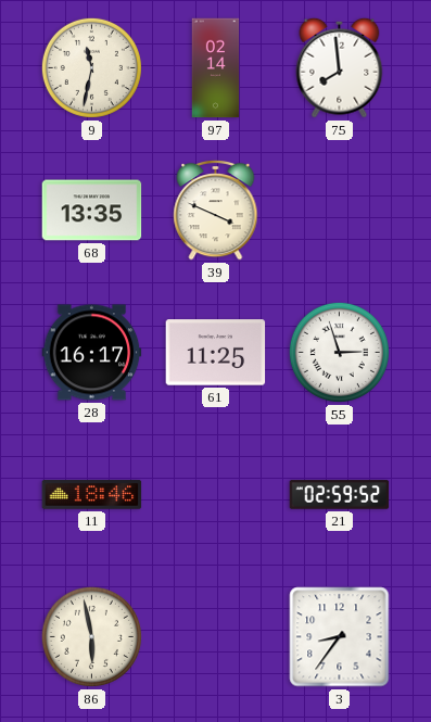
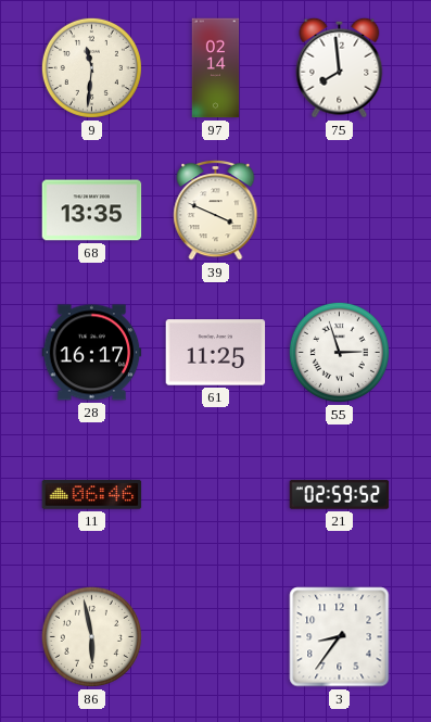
9: 11:32 -> 11:31 (91, 67)
11: 18:46 -> 06:46 (92, 495)
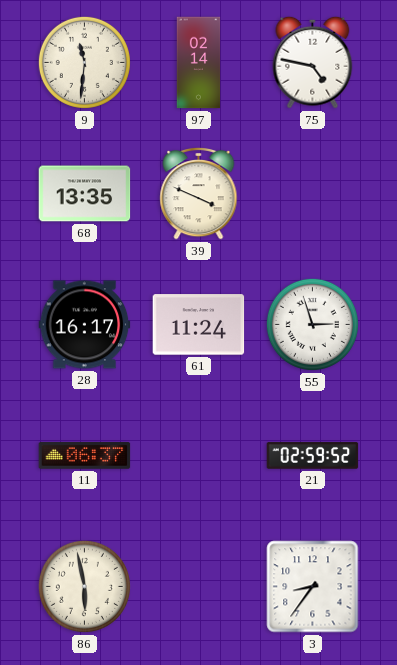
75: 7:59 -> 4:47 (313, 62)
61: 11:25 -> 11:24 (199, 325)
11: 06:46 -> 06:37 (85, 456)
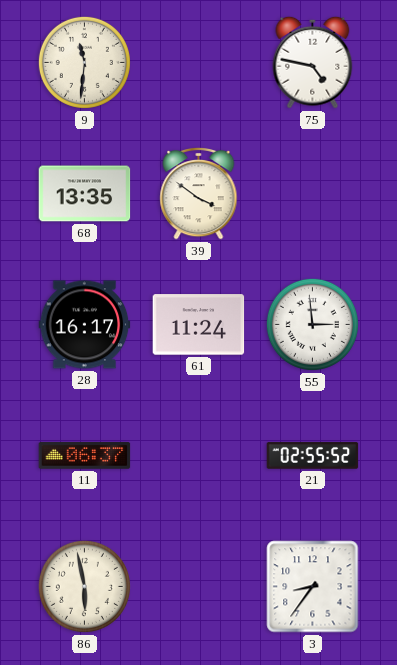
97: 02:14 -> none (199, 63)
39: 3:49 -> 3:51 (199, 193)
55: 2:57 -> 2:59 (312, 324)
21: 02:59 -> 02:55 (313, 456)
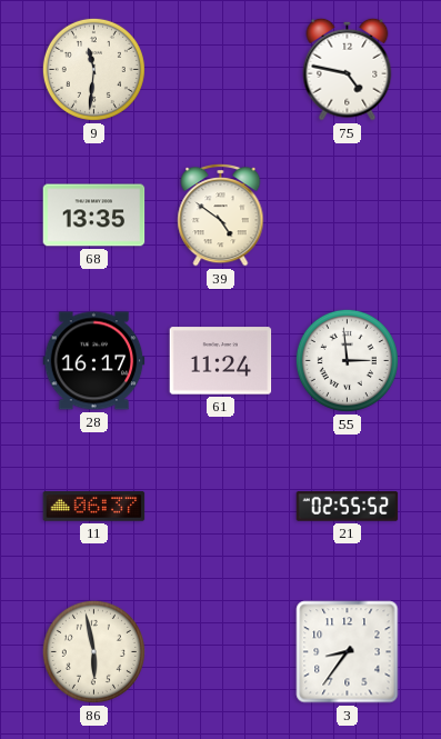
39: 3:51 -> 4:51 (221, 214)
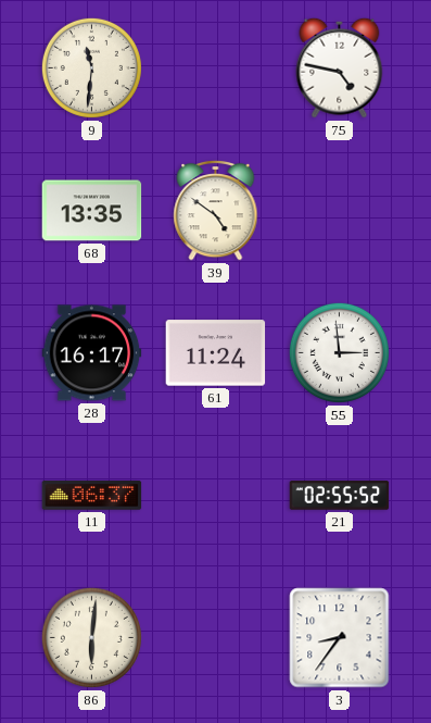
86: 5:58 -> 6:01 (91, 637)
